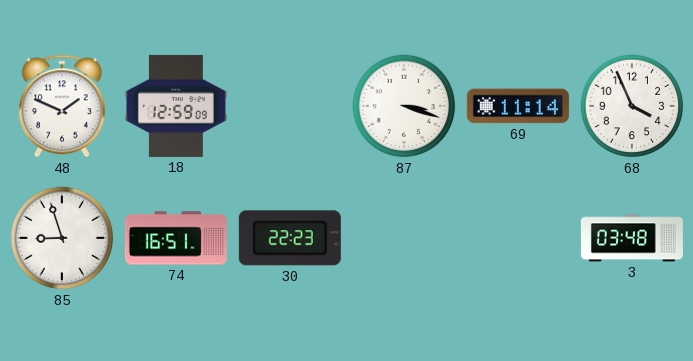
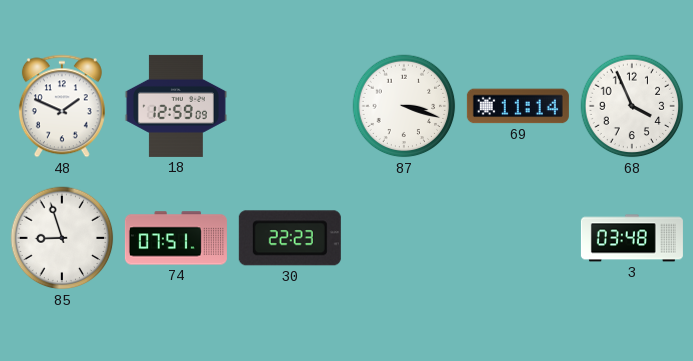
74: 16:51 -> 07:51 (176, 238)
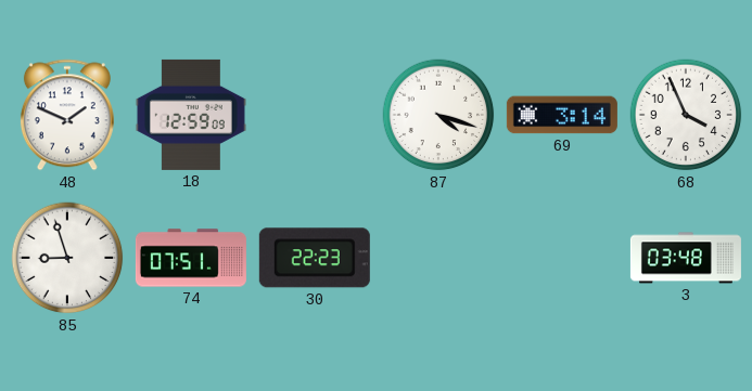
87: 3:18 -> 4:18 (438, 115)
69: 11:14 -> 3:14 (562, 115)
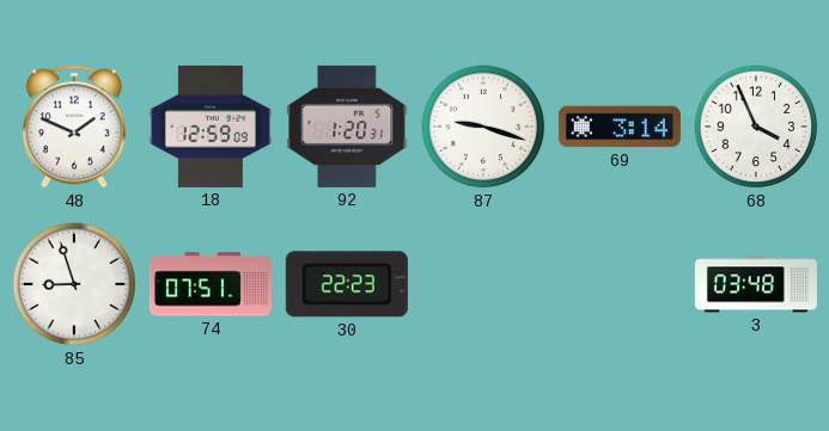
92: none -> 1:20 (347, 127)
87: 4:18 -> 9:18 (483, 127)
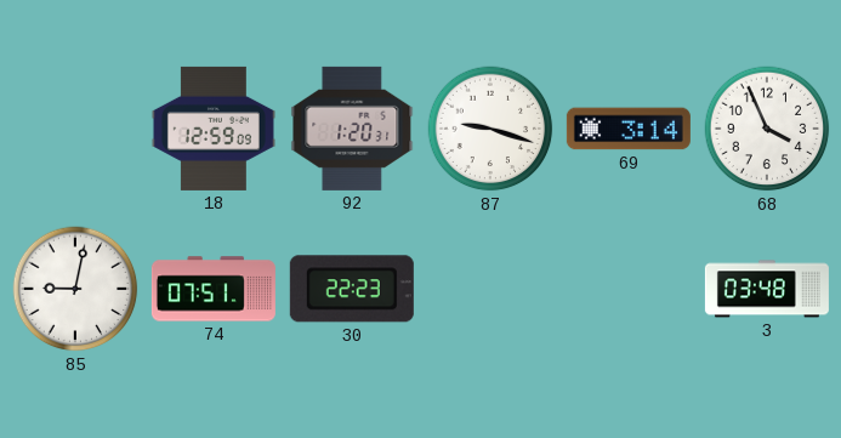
48: 1:49 -> none (74, 127)
85: 8:57 -> 9:02 (75, 289)
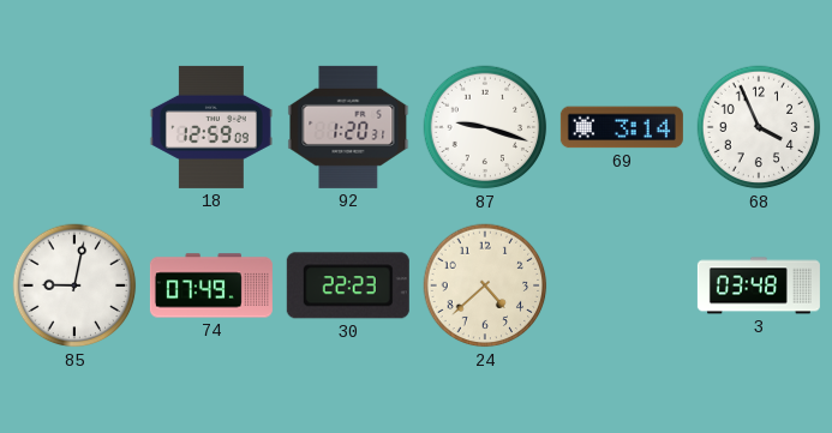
74: 07:51 -> 07:49 (211, 285)
24: none -> 4:38 (485, 285)
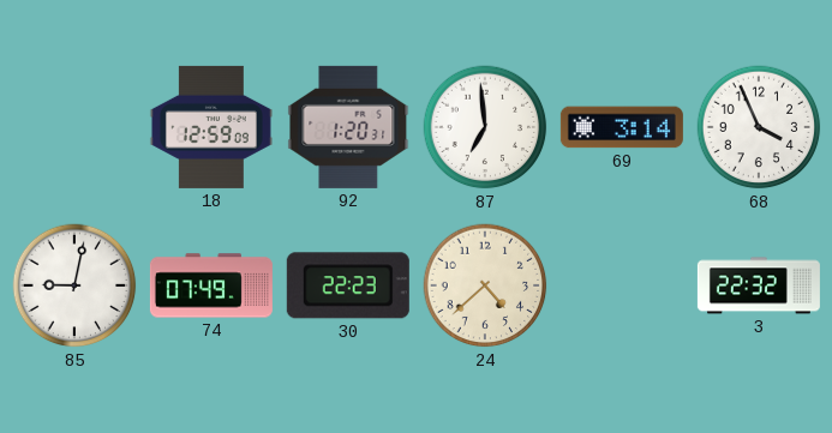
87: 9:18 -> 6:59 (485, 127)
3: 03:48 -> 22:32 (759, 285)
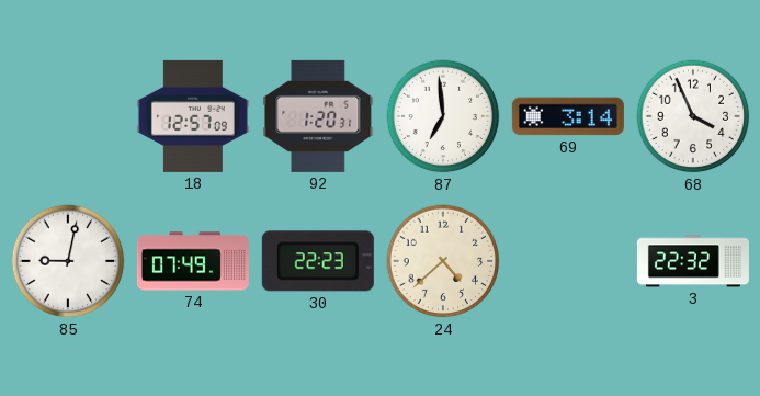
18: 12:59 -> 12:57 (193, 116)
